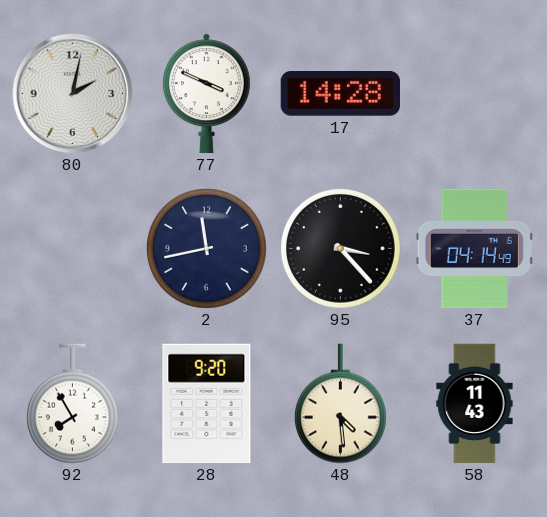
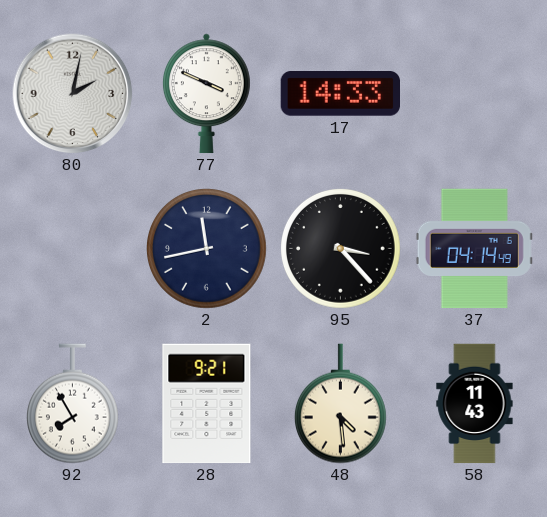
17: 14:28 -> 14:33 (340, 94)
28: 9:20 -> 9:21 (207, 404)
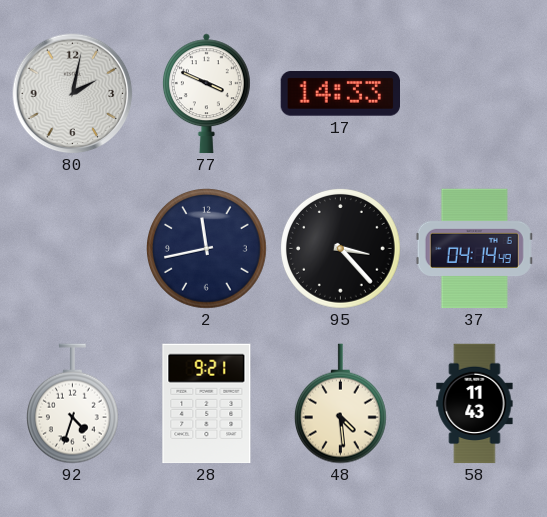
92: 7:55 -> 4:33 (72, 404)
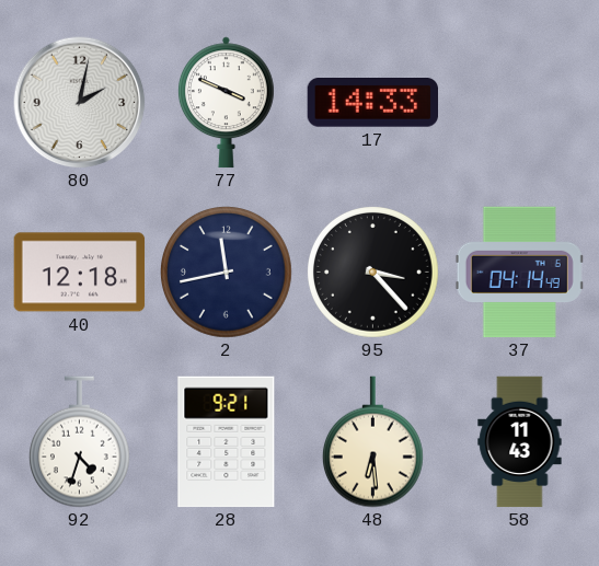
40: none -> 12:18 (80, 273)
48: 4:29 -> 6:29 (372, 442)
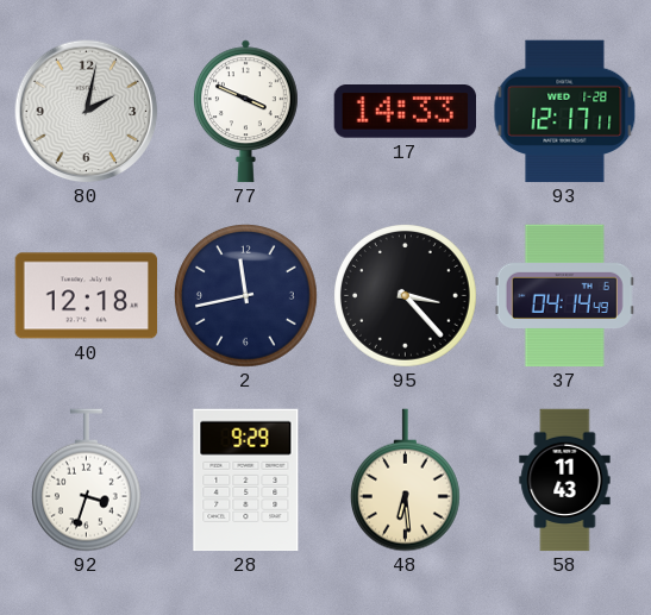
93: none -> 12:17 (565, 112)
92: 4:33 -> 3:33 (86, 481)
28: 9:21 -> 9:29 (246, 481)
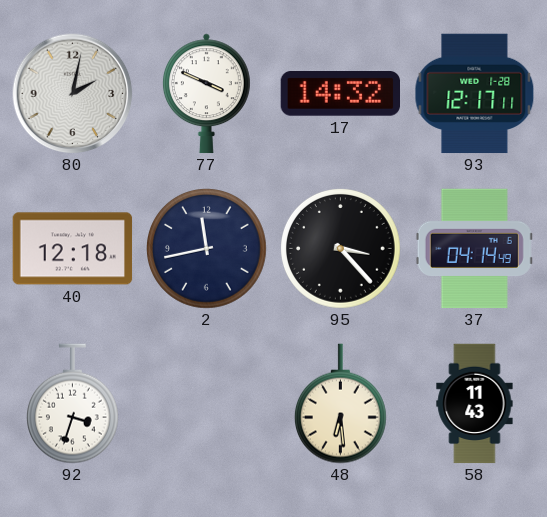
17: 14:33 -> 14:32 (340, 94)
28: 9:29 -> none (246, 481)
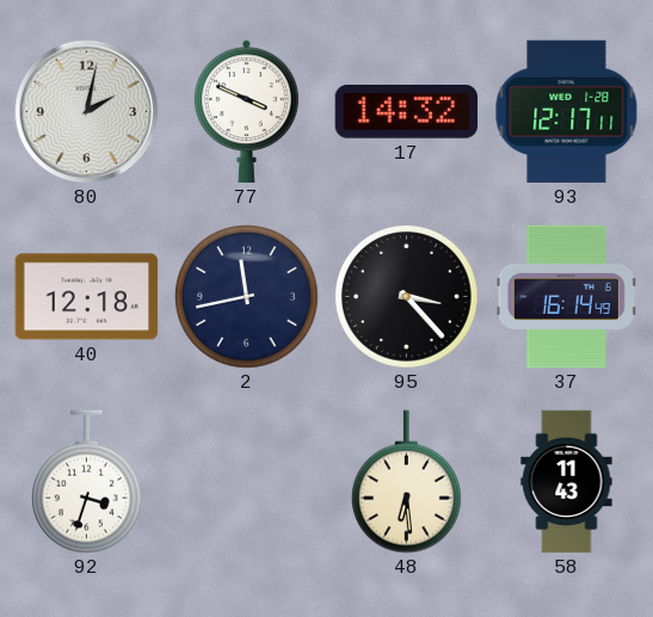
37: 04:14 -> 16:14 (566, 297)
